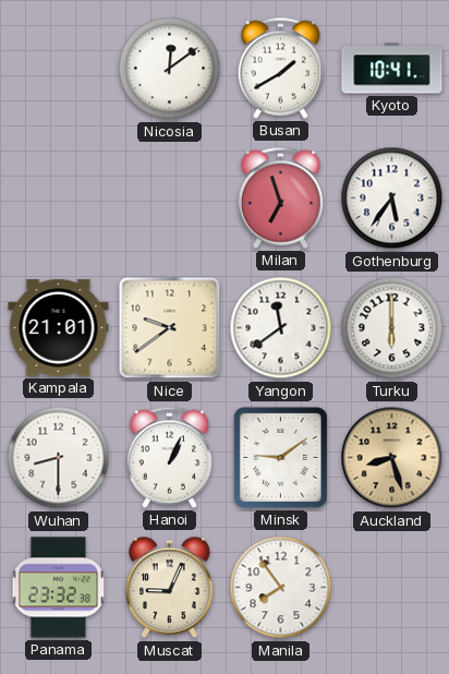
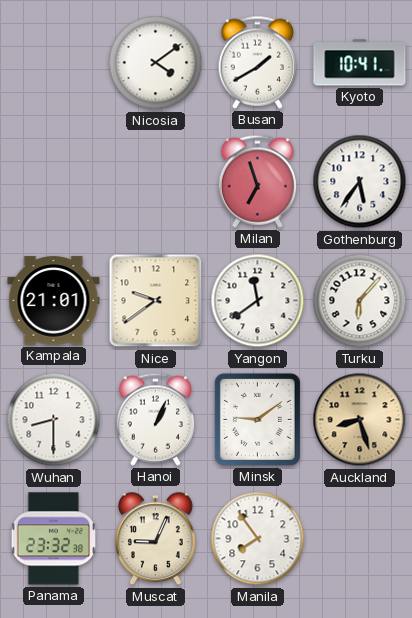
Nicosia: 12:09 -> 4:09 (156, 63)
Turku: 6:00 -> 6:07 (360, 301)
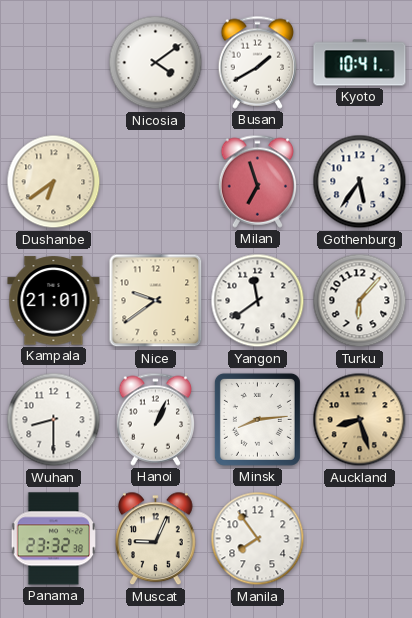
Dushanbe: none -> 6:39 (54, 182)
Minsk: 9:09 -> 8:14 (257, 419)
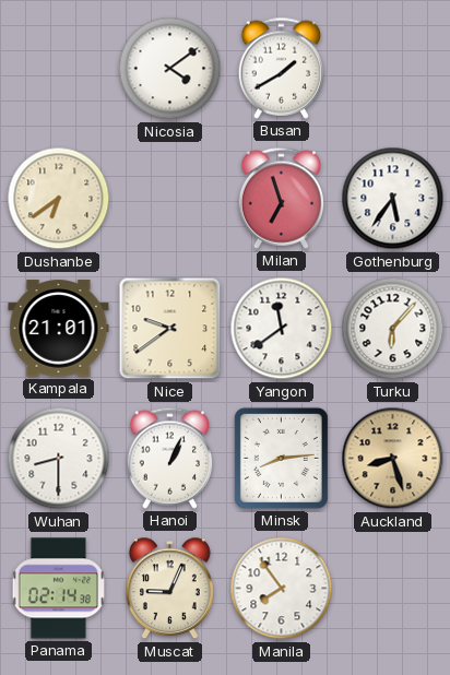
Kyoto: 10:41 -> none (360, 63)
Panama: 23:32 -> 02:14 (59, 589)
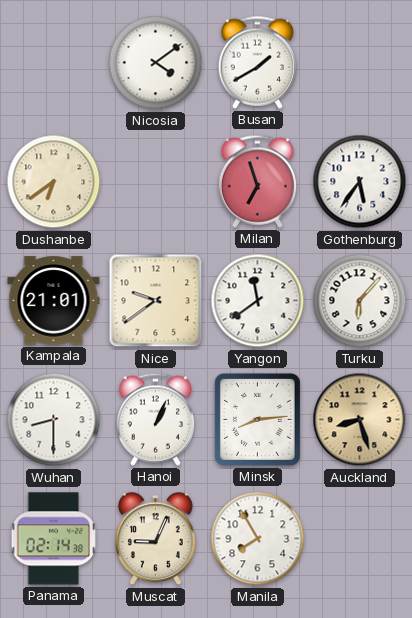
Manila: 7:54 -> 7:55 (258, 539)
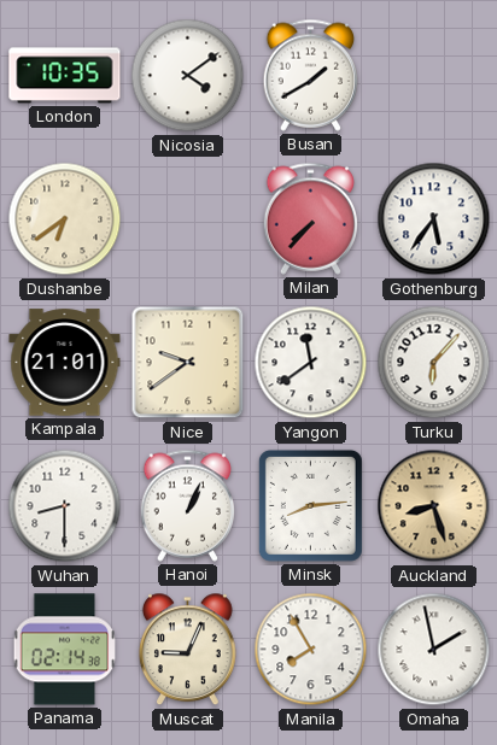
London: none -> 10:35 (65, 76)
Milan: 6:57 -> 7:37 (311, 218)
Omaha: none -> 1:58 (434, 650)
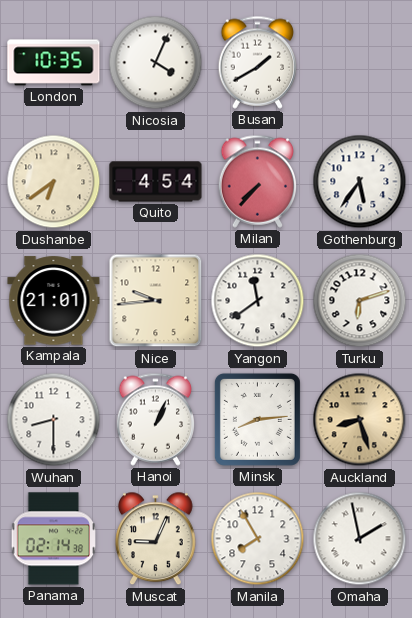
Nicosia: 4:09 -> 4:04 (156, 63)
Quito: none -> 4:54 (156, 182)
Nice: 9:39 -> 9:44 (156, 301)
Turku: 6:07 -> 6:12 (360, 301)
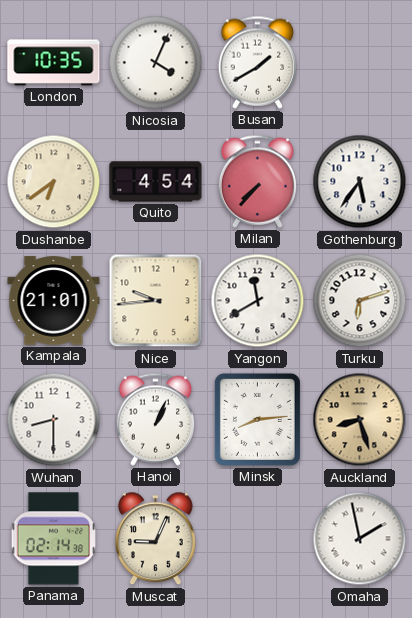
Yangon: 11:39 -> 11:40 (258, 301)
Manila: 7:55 -> none (258, 539)
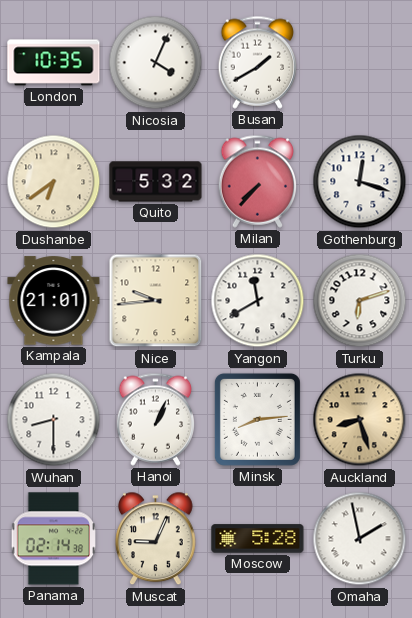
Quito: 4:54 -> 5:32 (156, 182)
Gothenburg: 5:36 -> 12:18 (360, 182)
Moscow: none -> 5:28 (258, 539)
